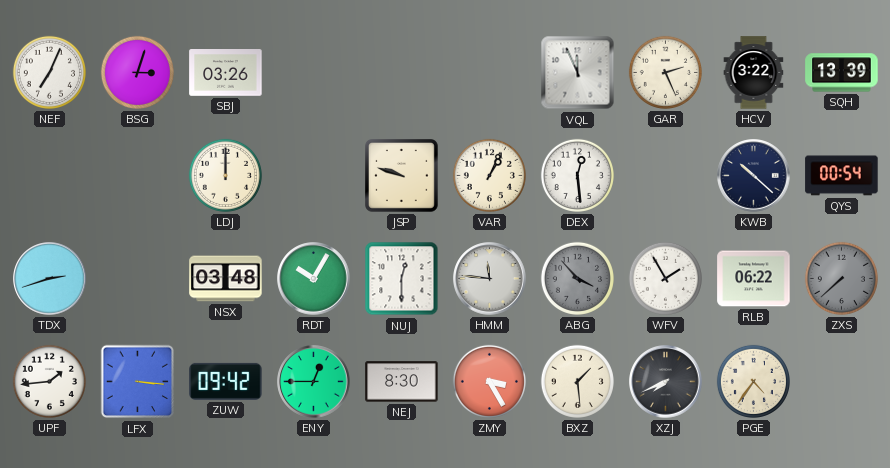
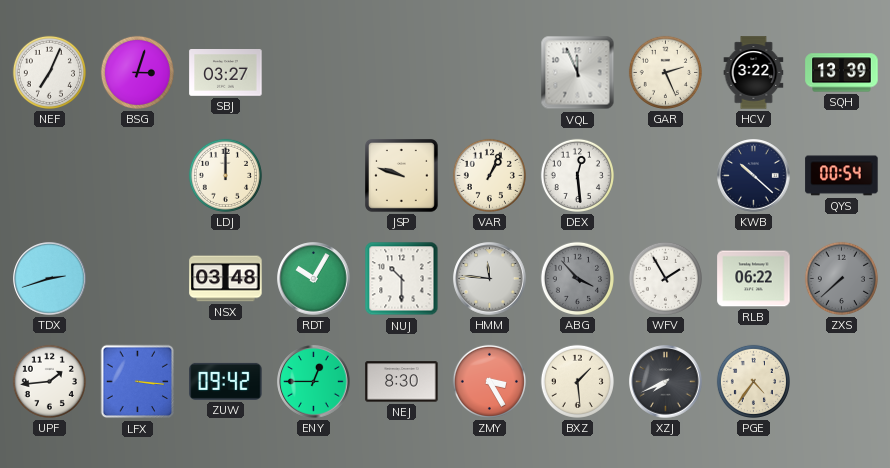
SBJ: 03:26 -> 03:27 (226, 73)
NUJ: 12:30 -> 10:30 (402, 279)
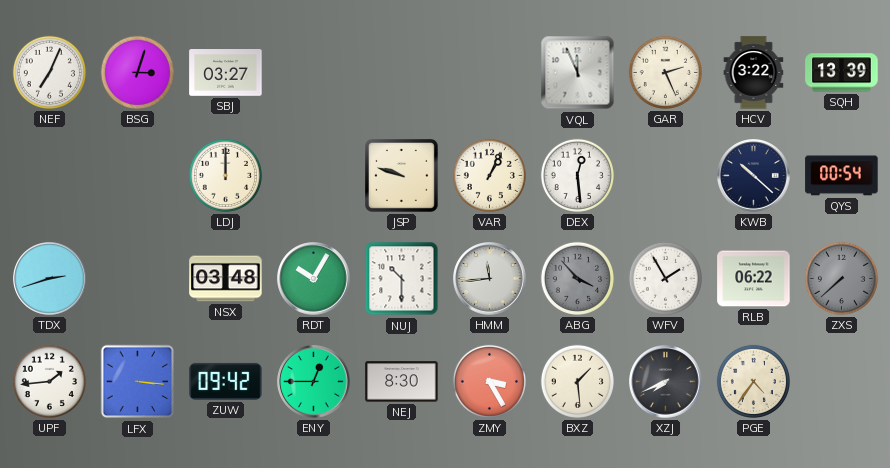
HMM: 11:46 -> 11:44 (490, 279)
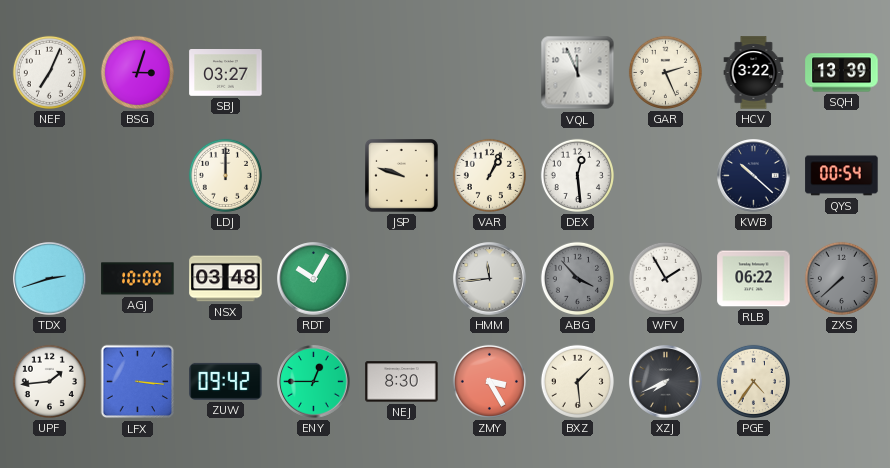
AGJ: none -> 10:00 (138, 279)
NUJ: 10:30 -> none (402, 279)
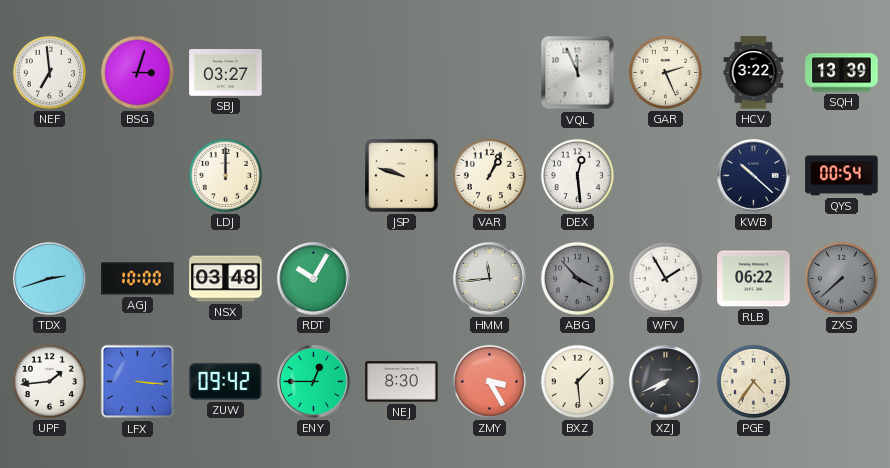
NEF: 7:04 -> 6:59 (49, 72)
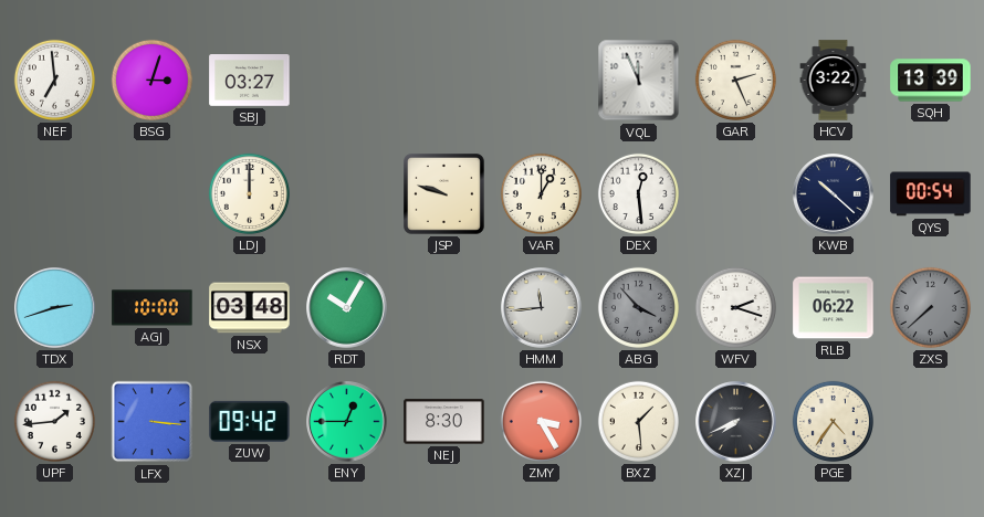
VAR: 1:04 -> 1:00 (541, 193)
WFV: 1:55 -> 2:18 (735, 307)
